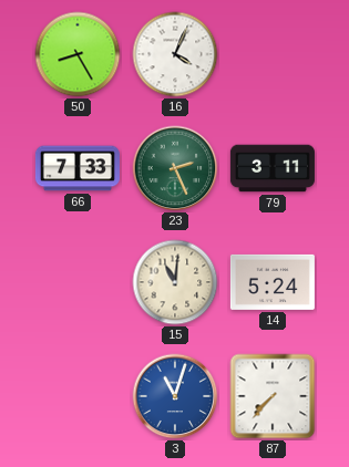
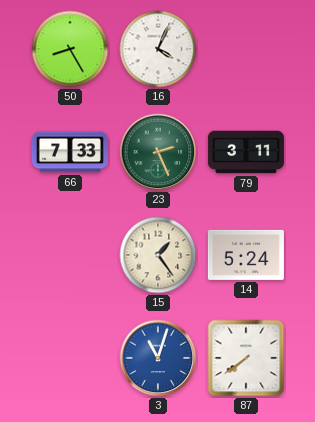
15: 11:01 -> 1:24 (158, 255)
87: 7:37 -> 7:39 (246, 358)
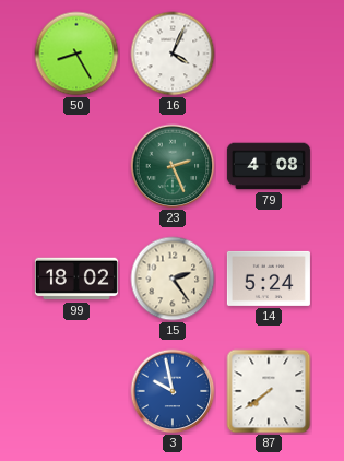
66: 7:33 -> none (70, 152)
79: 3:11 -> 4:08 (269, 166)
99: none -> 18:02 (76, 279)
15: 1:24 -> 2:24 (173, 279)
3: 11:03 -> 9:58 (173, 391)
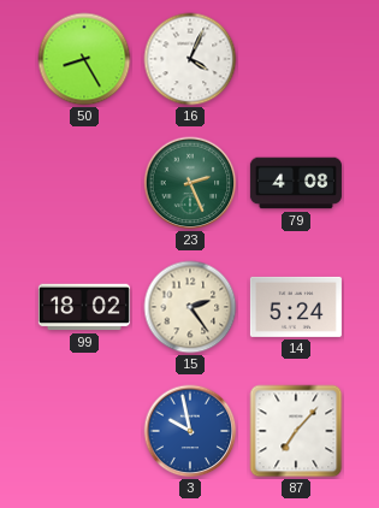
87: 7:39 -> 7:07 (296, 431)
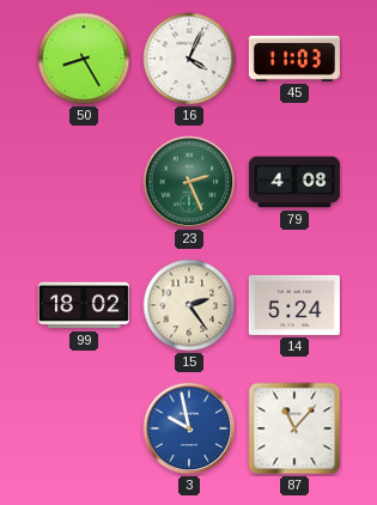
45: none -> 11:03 (294, 59)
87: 7:07 -> 11:07 (294, 428)
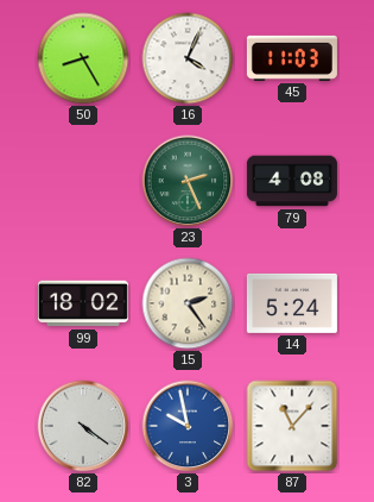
82: none -> 4:21 (83, 426)
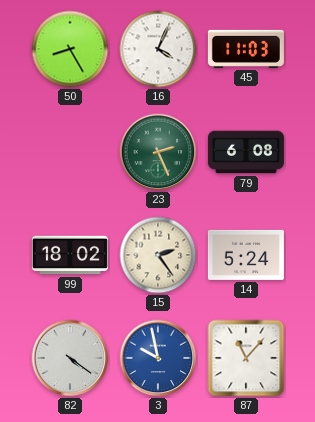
79: 4:08 -> 6:08 (246, 152)
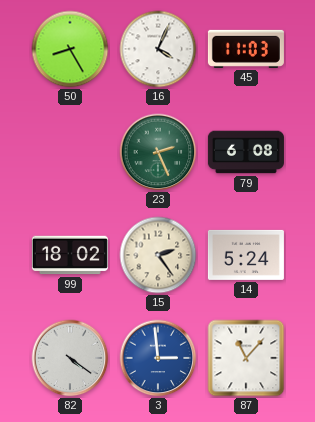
3: 9:58 -> 2:59 (158, 358)
